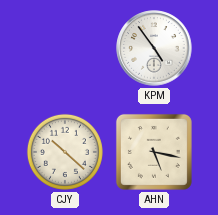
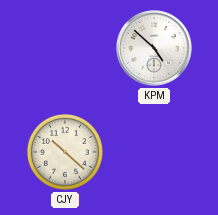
KPM: 4:54 -> 4:52 (154, 48)
AHN: 5:17 -> none (154, 152)
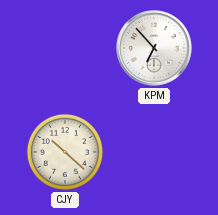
KPM: 4:52 -> 6:53 (154, 48)
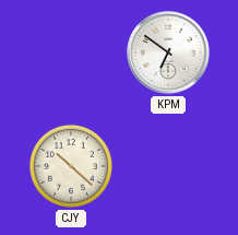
KPM: 6:53 -> 6:51 (168, 52)
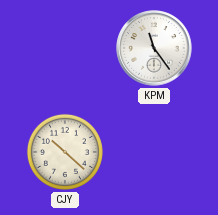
KPM: 6:51 -> 11:24 (154, 48)
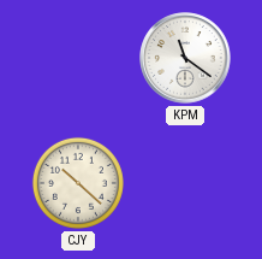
KPM: 11:24 -> 11:21 (185, 58)
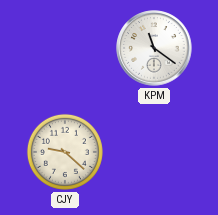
CJY: 10:22 -> 9:22 (65, 152)
